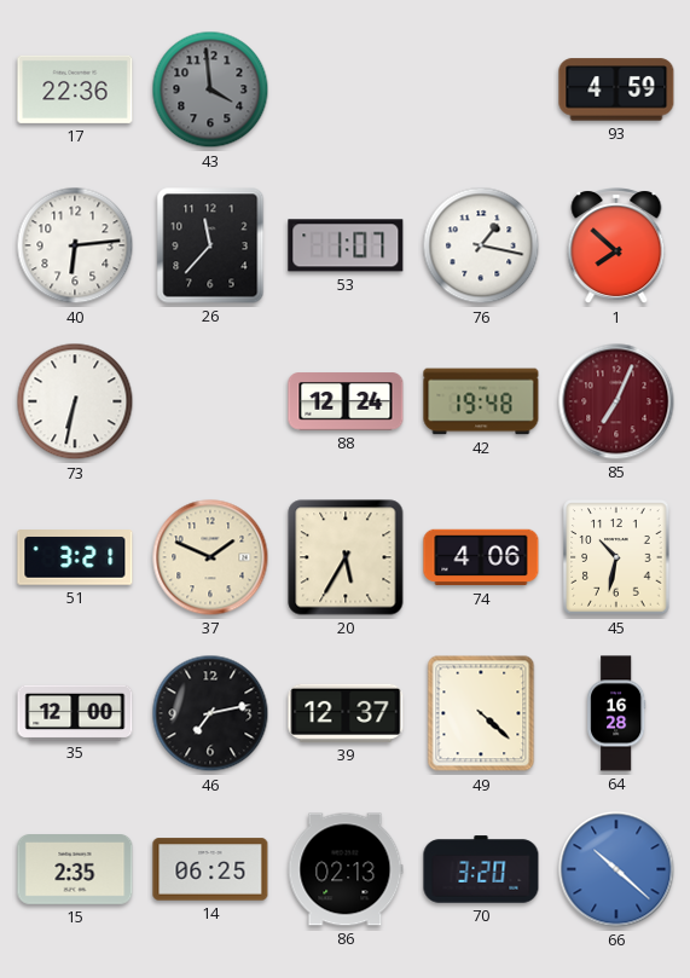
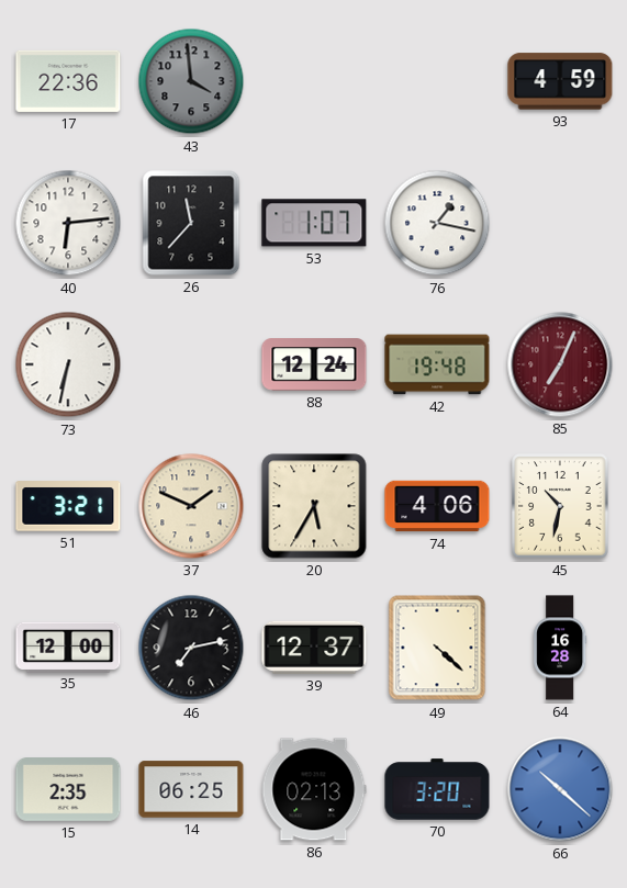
1: 7:52 -> none (616, 247)
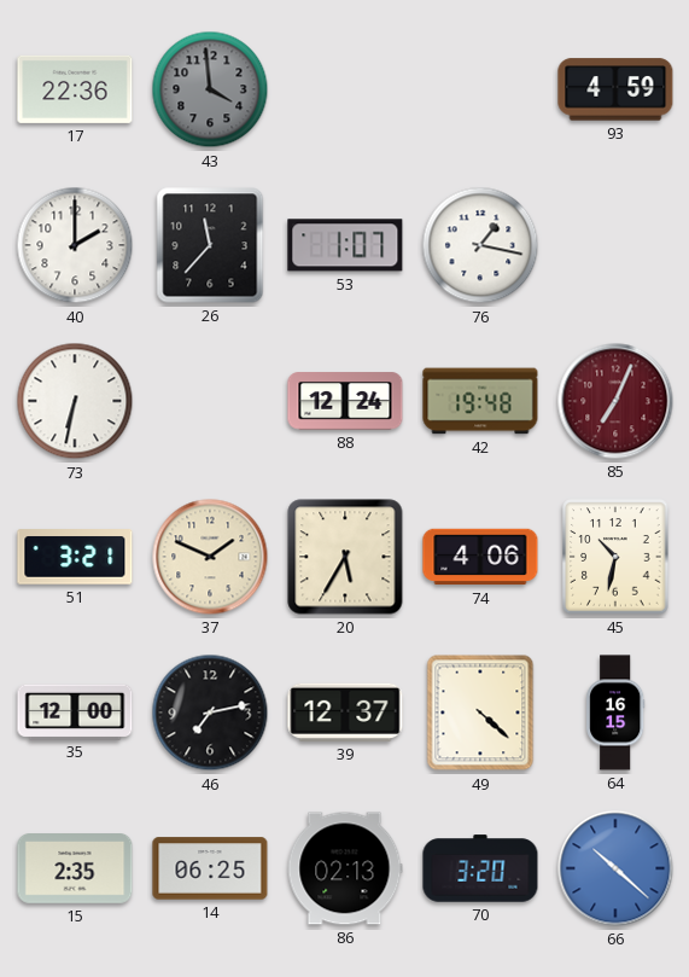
40: 6:14 -> 2:00 (75, 245)
64: 16:28 -> 16:15 (615, 713)
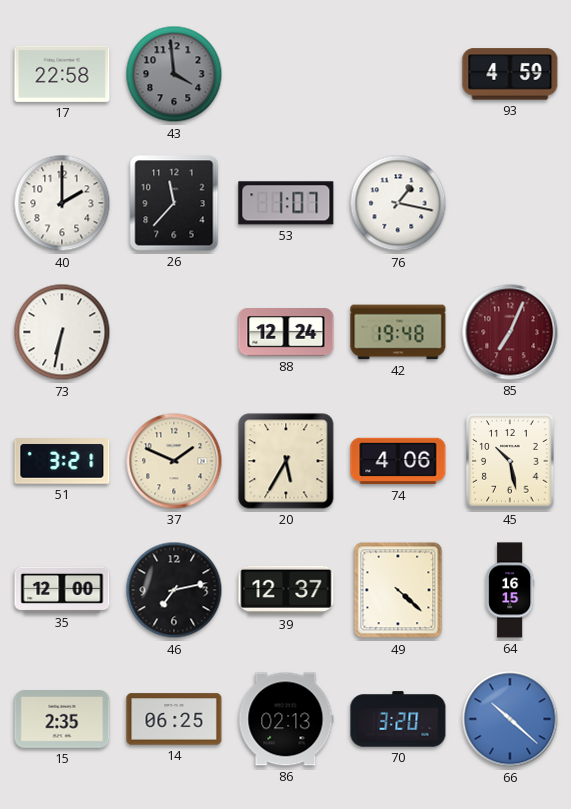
17: 22:36 -> 22:58 (62, 74)
45: 10:32 -> 10:28 (510, 461)
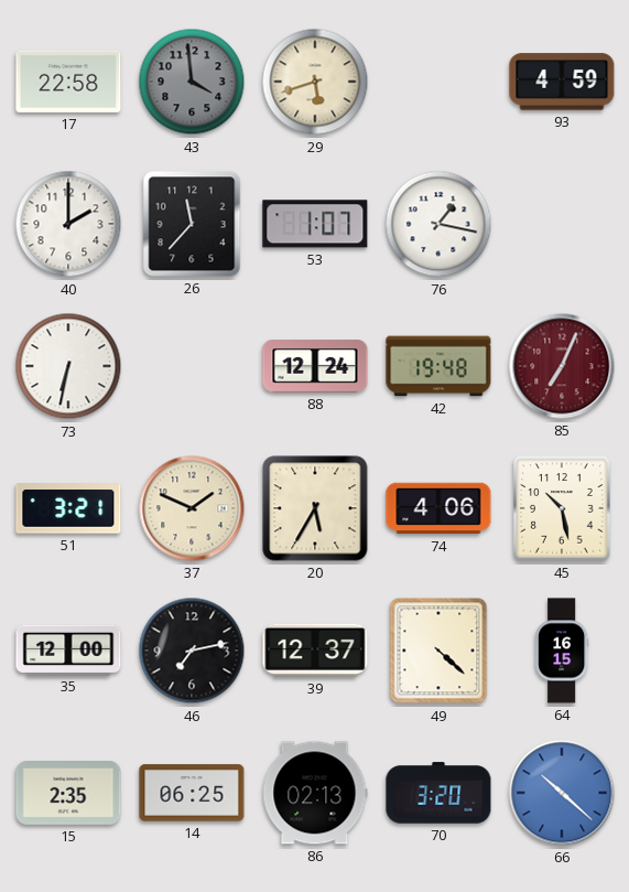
29: none -> 5:42 (315, 82)
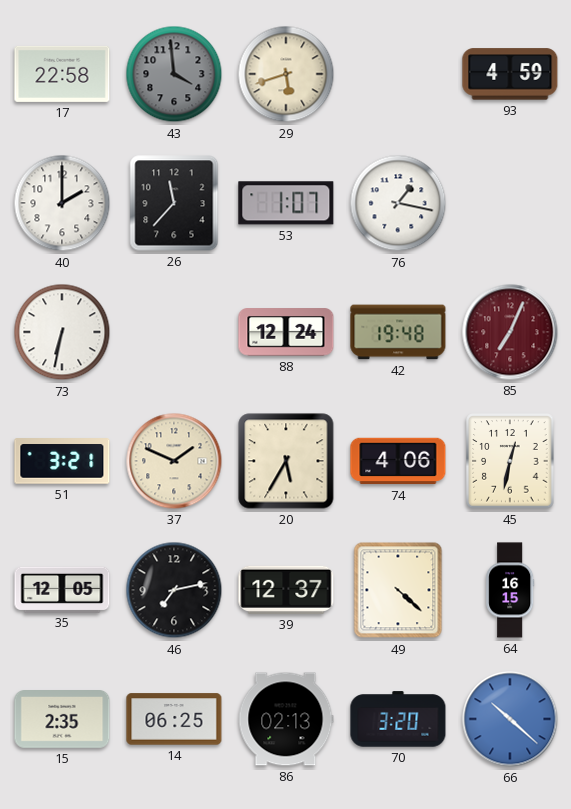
45: 10:28 -> 12:32 (510, 461)
35: 12:00 -> 12:05 (62, 589)
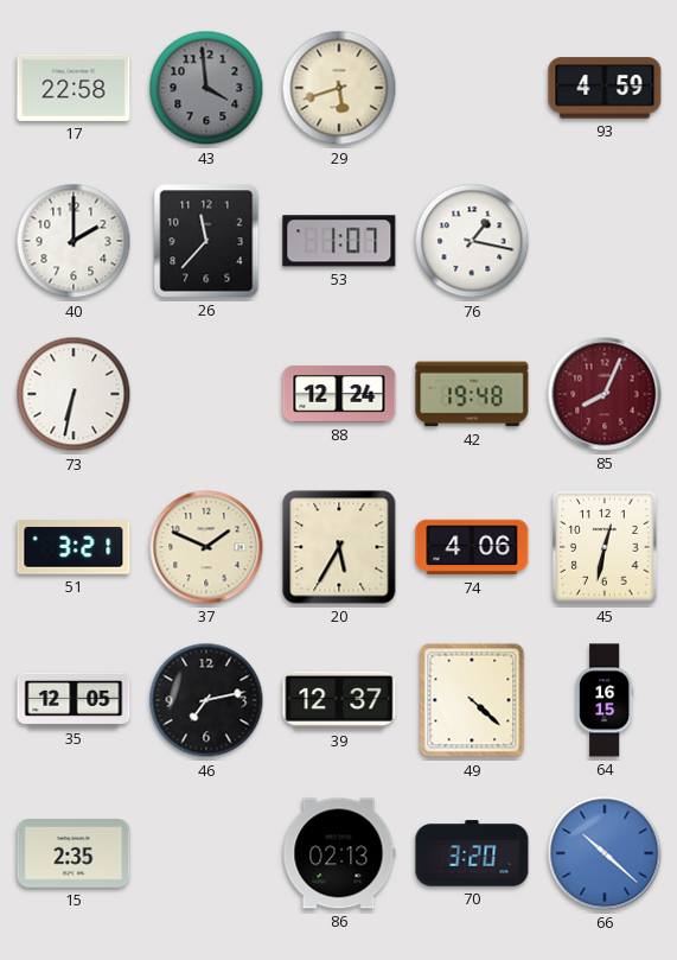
85: 7:04 -> 8:04 (605, 394)
14: 06:25 -> none (174, 719)
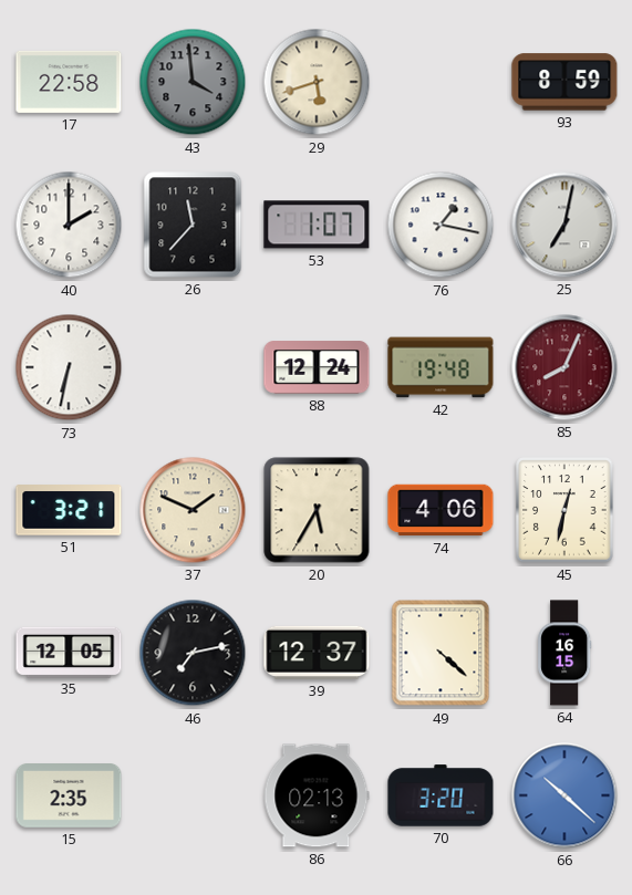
93: 4:59 -> 8:59 (564, 82)
25: none -> 7:02 (564, 225)
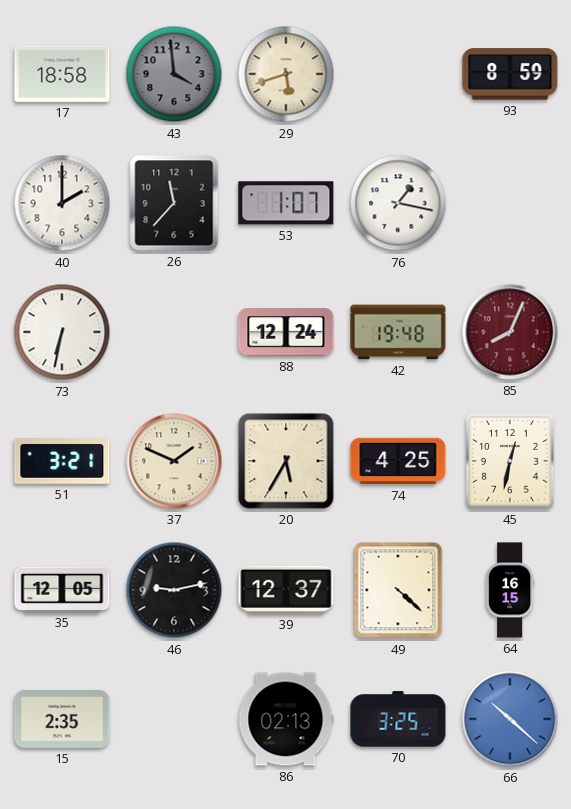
17: 22:58 -> 18:58 (62, 74)
25: 7:02 -> none (564, 225)
74: 4:06 -> 4:25 (398, 461)
46: 7:13 -> 9:13 (174, 590)
70: 3:20 -> 3:25 (398, 719)
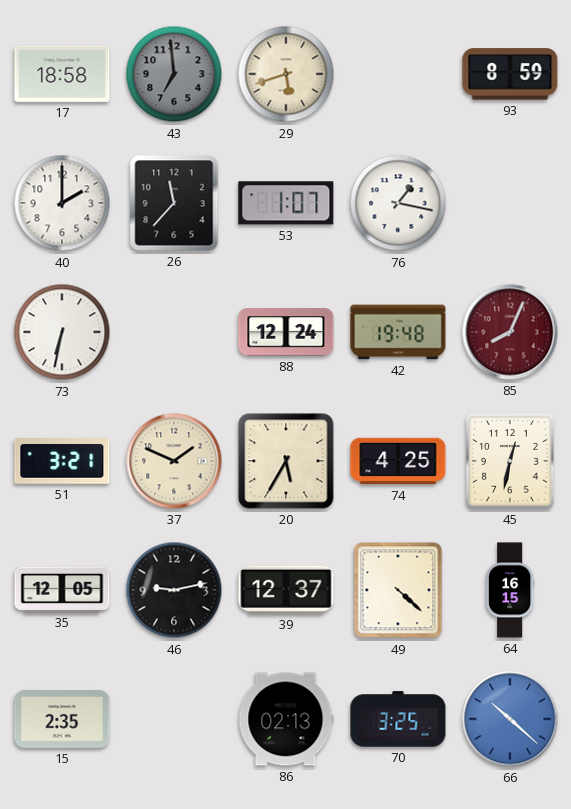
43: 3:59 -> 6:59 (174, 74)
